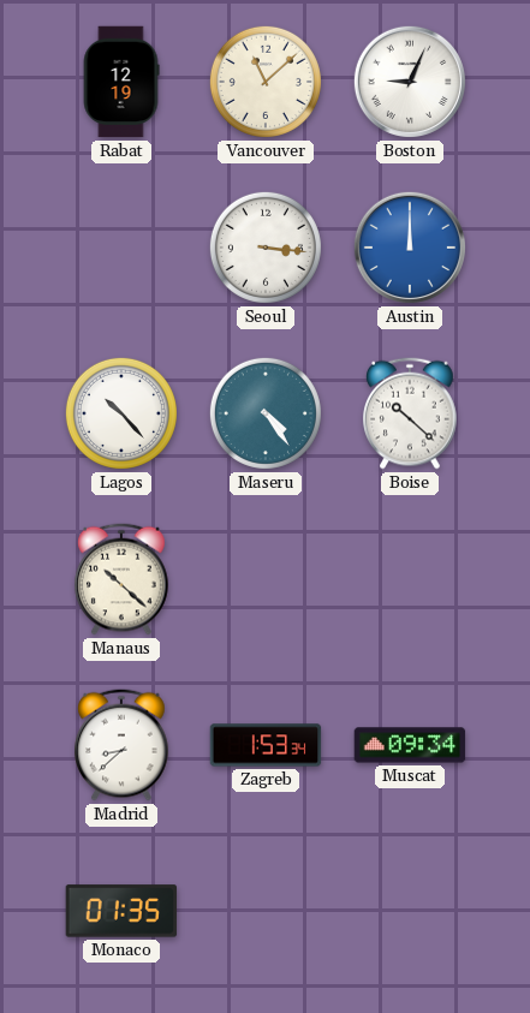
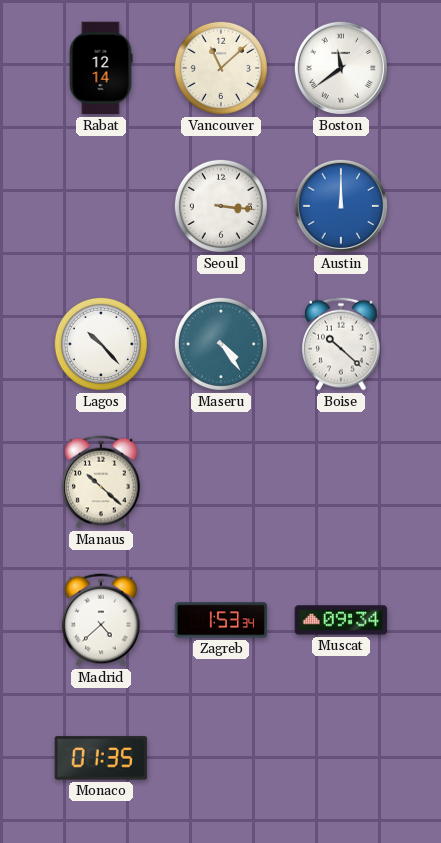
Rabat: 12:19 -> 12:14 (101, 68)
Boston: 9:04 -> 11:39 (341, 68)
Madrid: 8:38 -> 4:38 (101, 620)
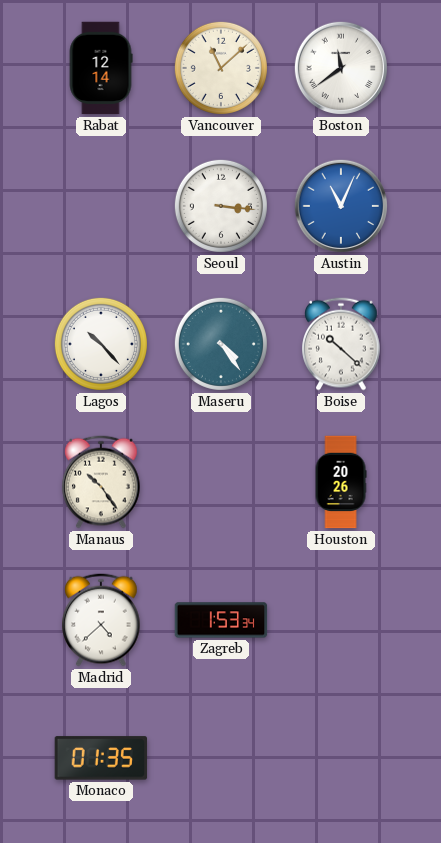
Austin: 12:00 -> 11:04 (341, 206)
Manaus: 10:22 -> 10:24 (101, 482)
Houston: none -> 20:26 (341, 482)
Muscat: 09:34 -> none (341, 620)
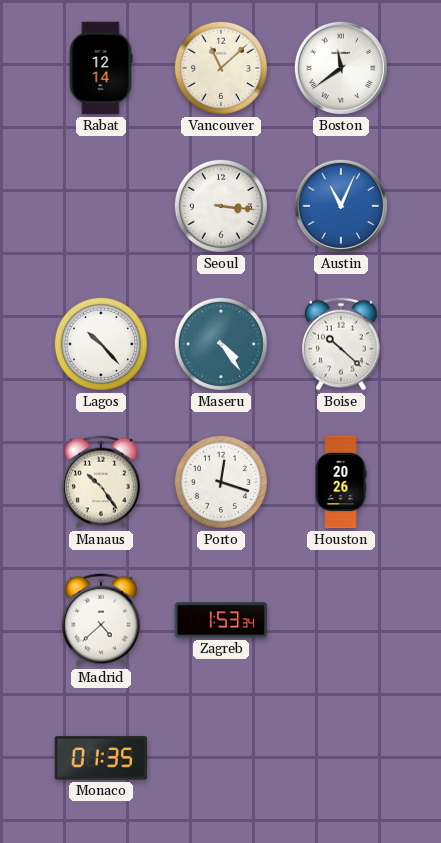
Porto: none -> 12:18 (221, 482)
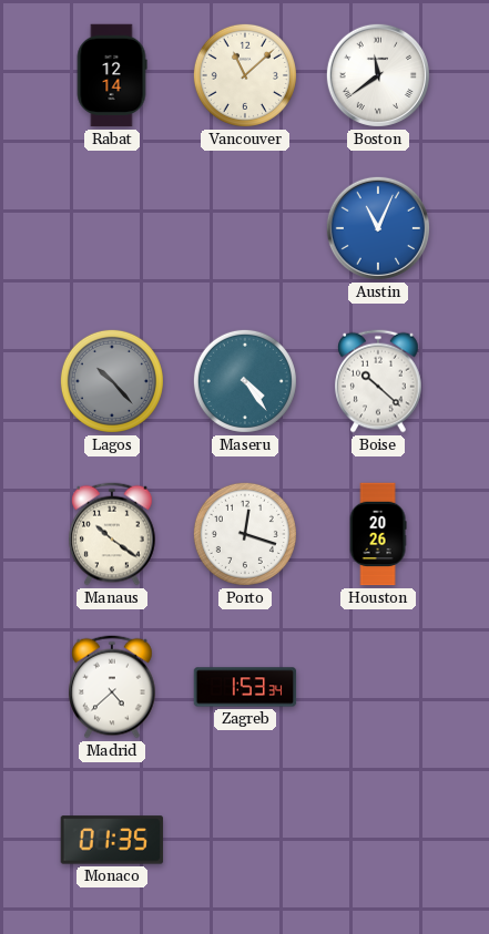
Seoul: 3:16 -> none (221, 206)
Lagos dial: white -> grey (112, 381)
Manaus: 10:24 -> 10:21 (112, 534)
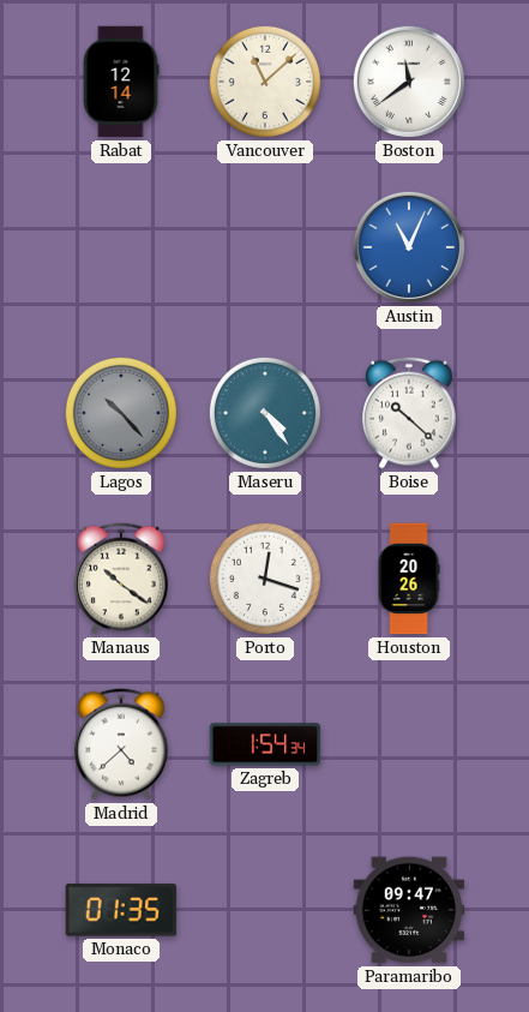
Zagreb: 1:53 -> 1:54 (265, 744)
Paramaribo: none -> 09:47 (409, 910)
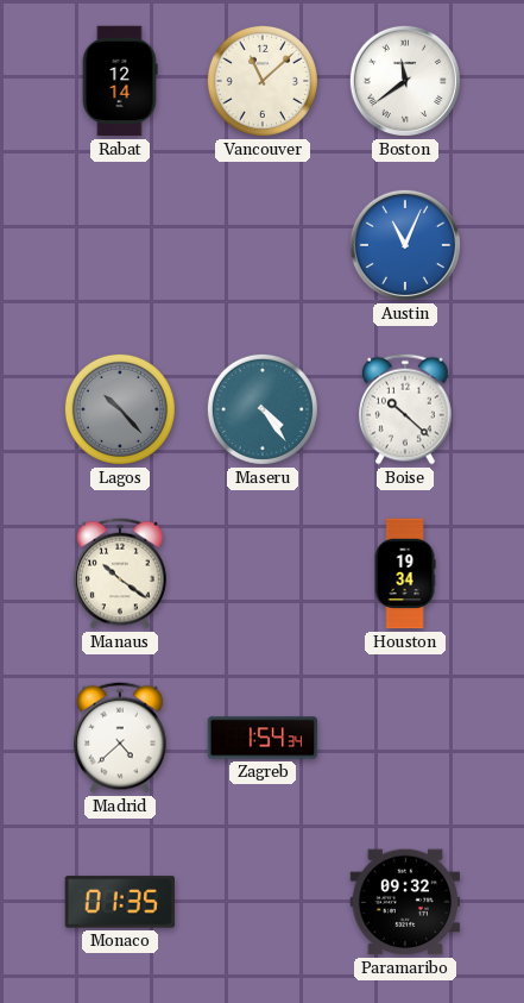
Porto: 12:18 -> none (265, 579)
Houston: 20:26 -> 19:34 (405, 573)
Paramaribo: 09:47 -> 09:32 (405, 902)
